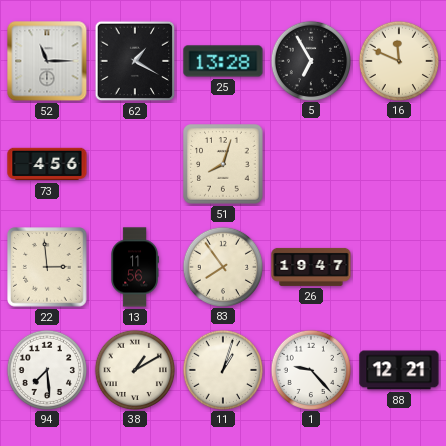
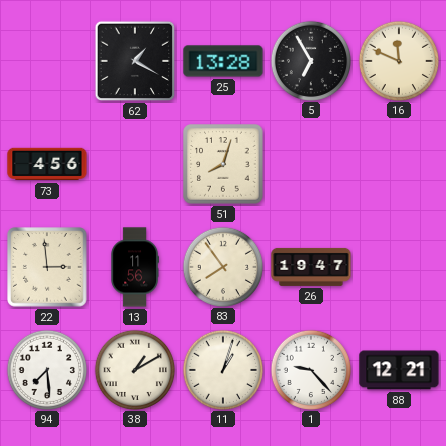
52: 11:15 -> none (47, 61)
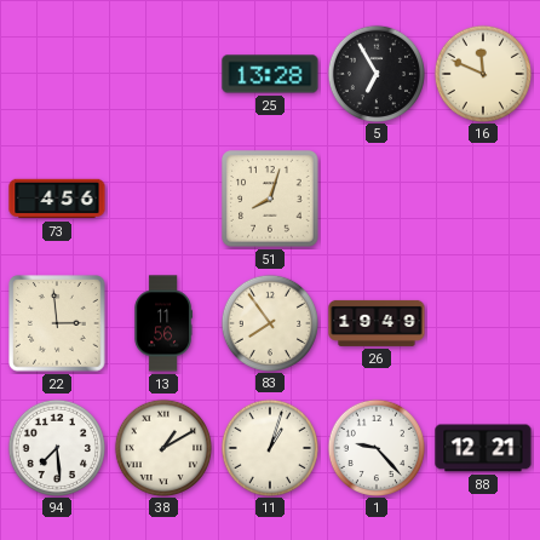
62: 1:20 -> none (135, 61)
26: 19:47 -> 19:49 (377, 323)
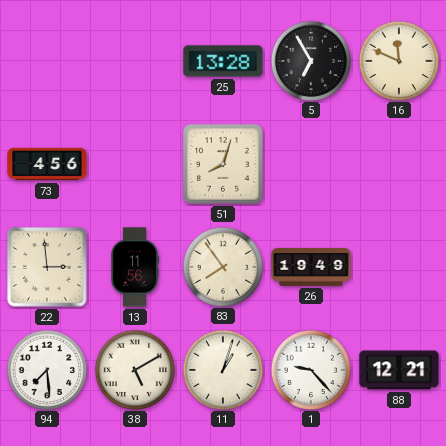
38: 1:10 -> 5:10 (134, 369)
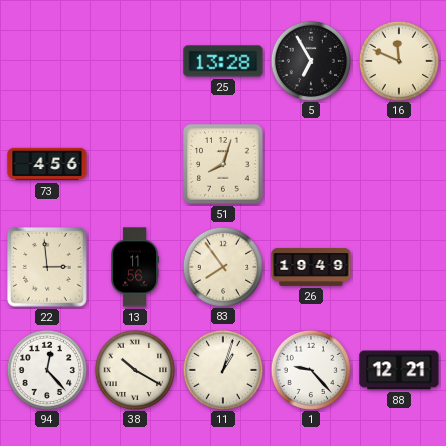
94: 7:29 -> 12:23 (46, 369)
38: 5:10 -> 10:20 (134, 369)
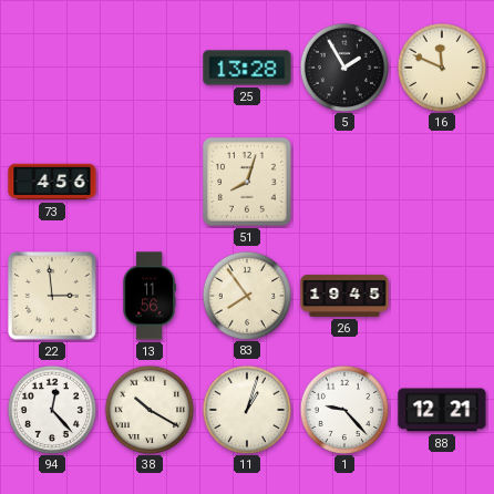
5: 6:55 -> 1:55 (343, 66)
26: 19:49 -> 19:45 (344, 296)
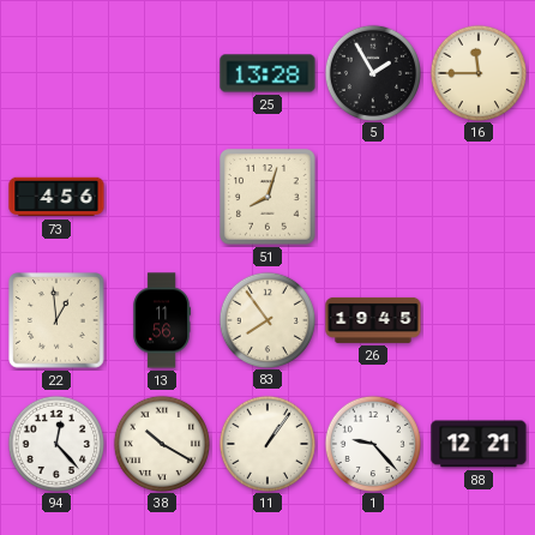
16: 11:49 -> 11:45 (477, 72)
22: 2:59 -> 12:59 (56, 320)
11: 1:03 -> 1:06 (266, 443)
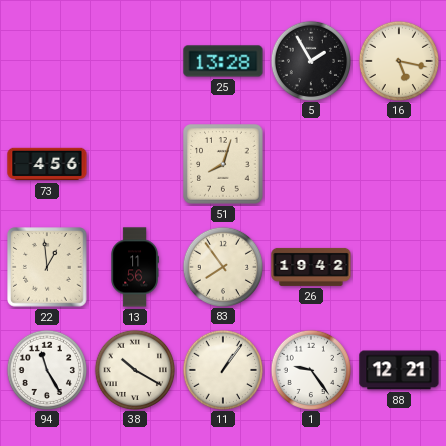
16: 11:45 -> 5:17 (398, 60)
26: 19:45 -> 19:42 (311, 267)
94: 12:23 -> 11:25 (46, 369)
1: 9:23 -> 9:24 (310, 369)
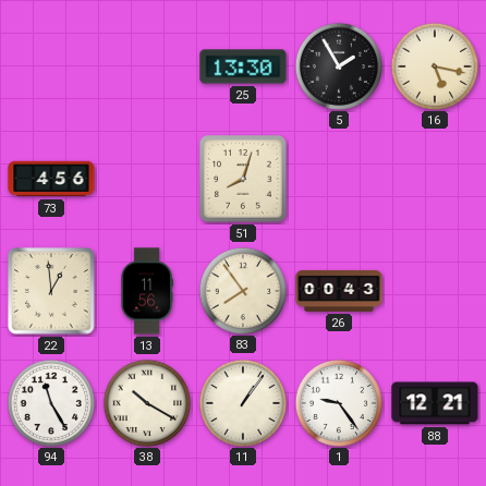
25: 13:28 -> 13:30 (243, 66)
26: 19:42 -> 00:43 (339, 291)
